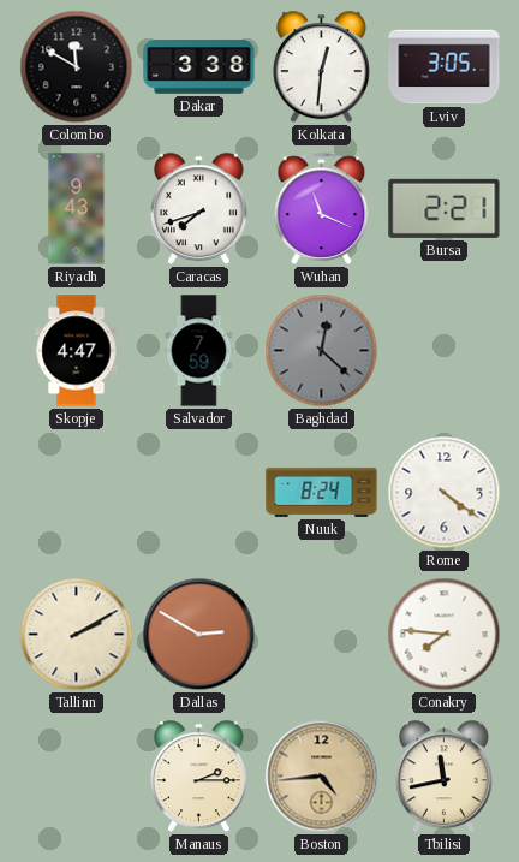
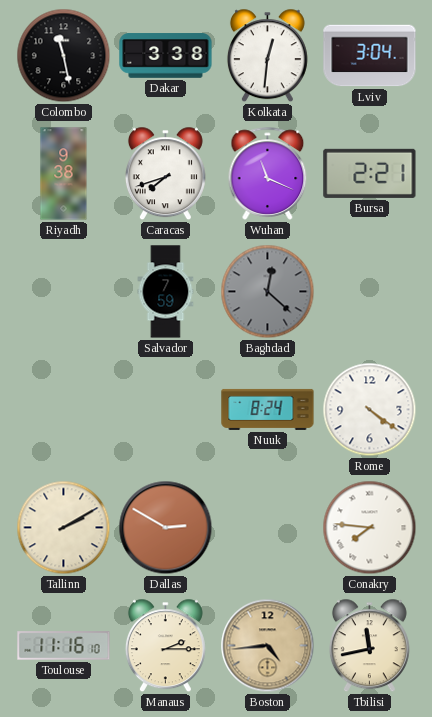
Colombo: 11:50 -> 11:28 (64, 56)
Lviv: 3:05 -> 3:04 (370, 56)
Riyadh: 9:43 -> 9:38 (64, 174)
Skopje: 4:47 -> none (77, 351)
Toulouse: none -> 11:16 (64, 646)
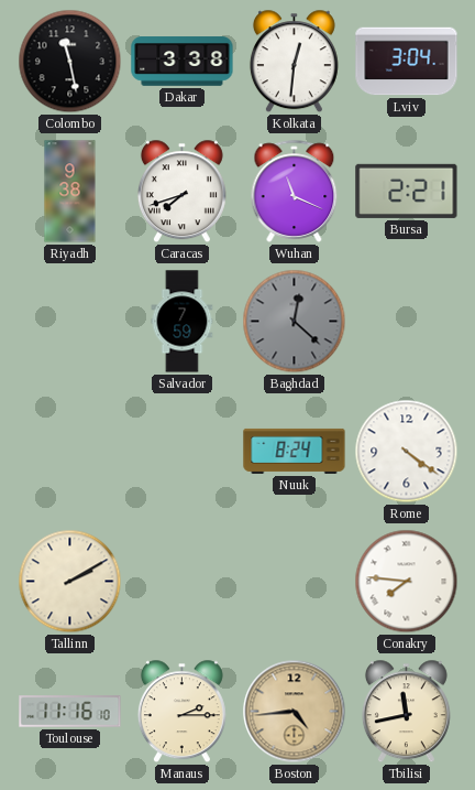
Dallas: 2:50 -> none (166, 528)
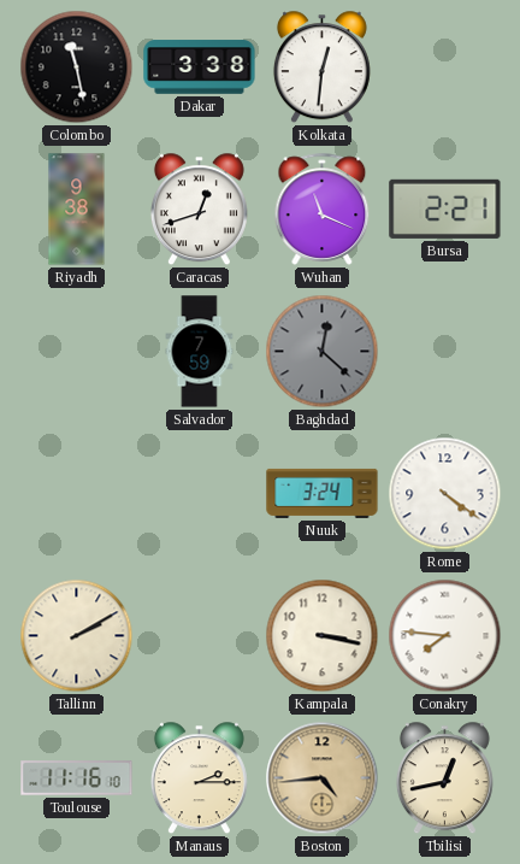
Lviv: 3:04 -> none (407, 62)
Caracas: 7:42 -> 12:42 (199, 210)
Nuuk: 8:24 -> 3:24 (323, 493)
Kampala: none -> 3:17 (323, 636)
Tbilisi: 11:43 -> 12:43 (444, 778)
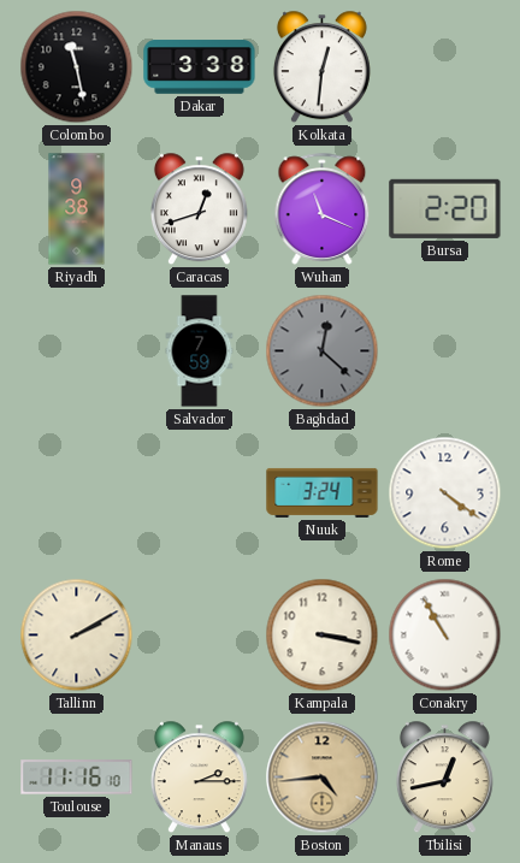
Bursa: 2:21 -> 2:20 (445, 208)
Conakry: 7:46 -> 10:55 (445, 636)
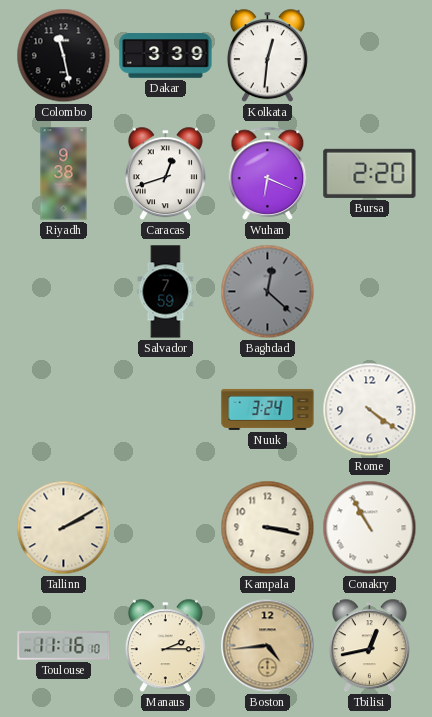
Dakar: 3:38 -> 3:39 (166, 56)
Wuhan: 11:19 -> 6:19 (268, 173)
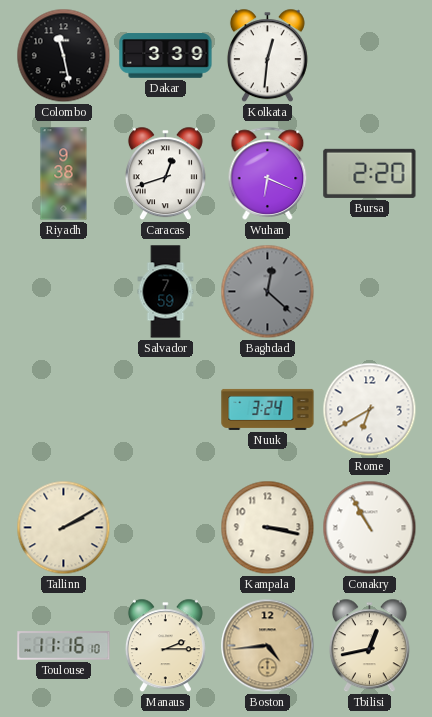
Rome: 4:21 -> 6:40 (370, 410)
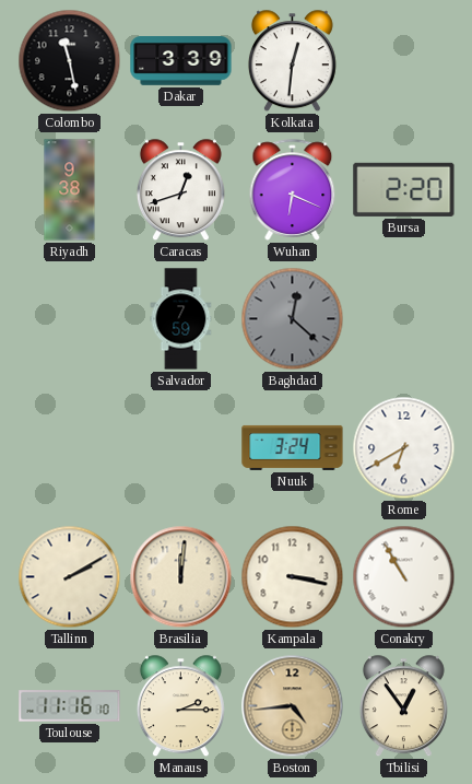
Brasilia: none -> 12:01 (181, 577)
Tbilisi: 12:43 -> 12:54 (403, 706)
